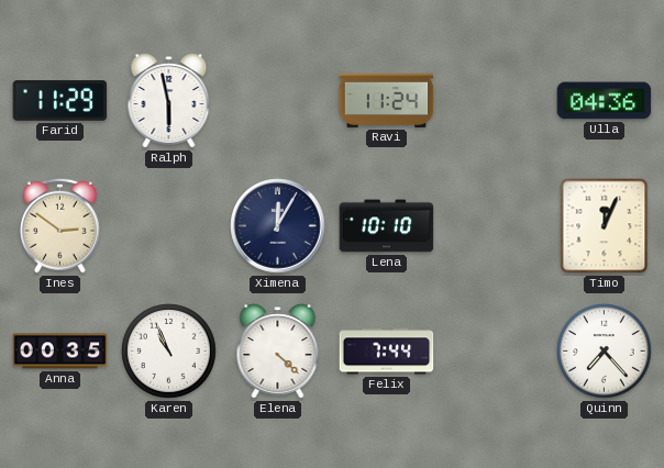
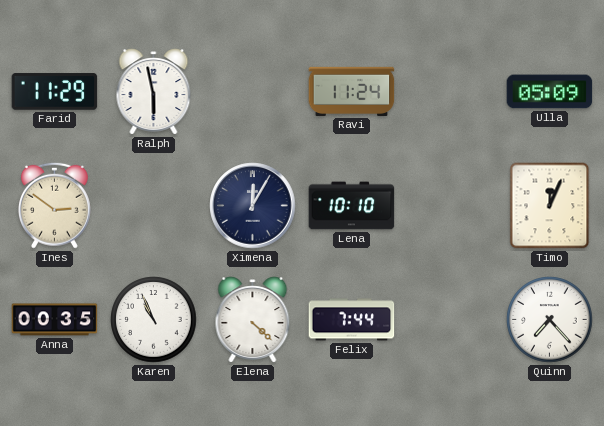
Ulla: 04:36 -> 05:09 (550, 92)
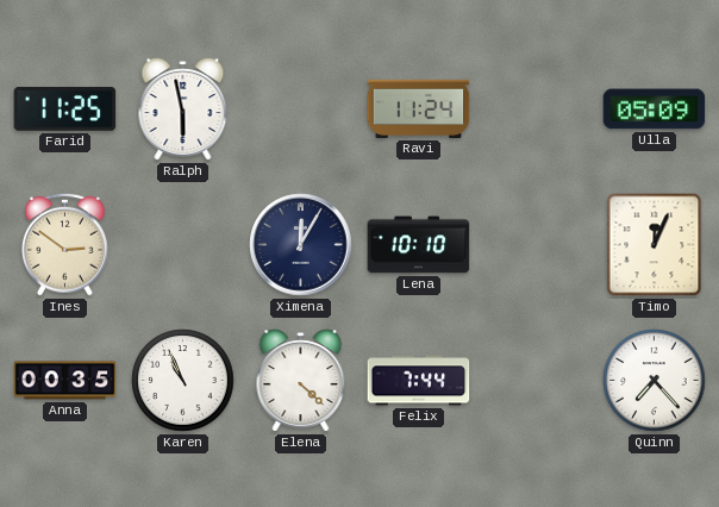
Farid: 11:29 -> 11:25 (65, 109)
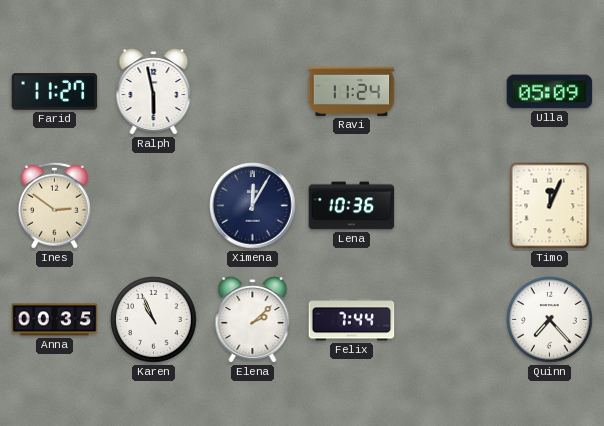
Farid: 11:25 -> 11:27 (55, 92)
Lena: 10:10 -> 10:36 (352, 206)
Elena: 4:22 -> 2:08 (253, 320)
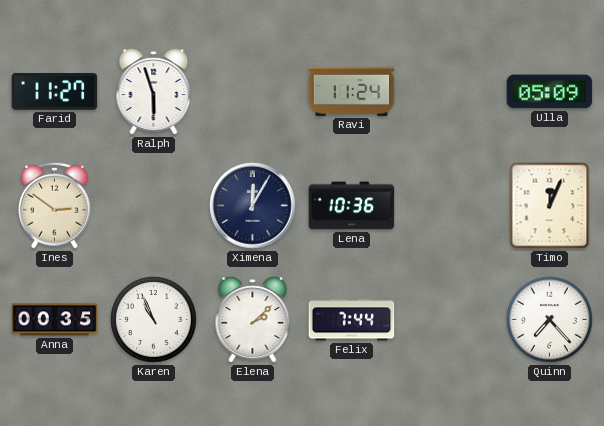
Ralph: 5:58 -> 5:57 (154, 92)
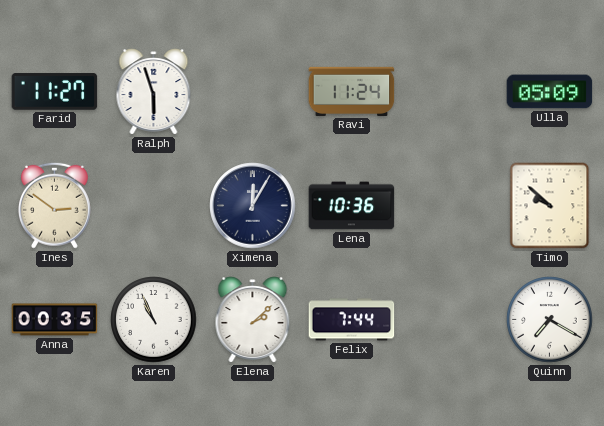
Timo: 12:04 -> 9:52 (550, 206)
Quinn: 7:23 -> 7:20 (550, 320)
